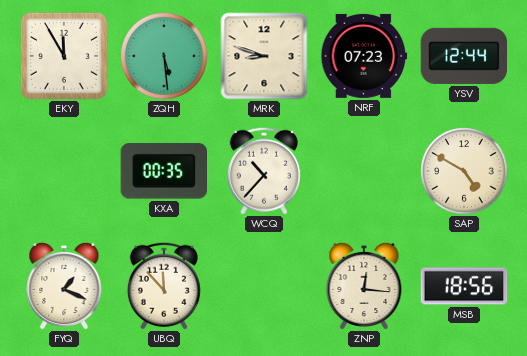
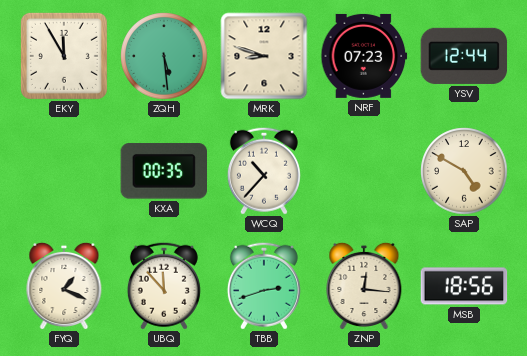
TBB: none -> 2:42 (264, 286)
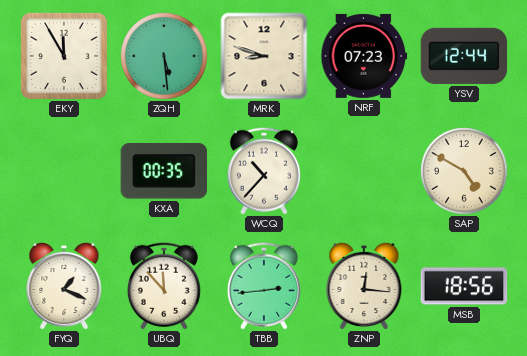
TBB: 2:42 -> 2:44 (264, 286)
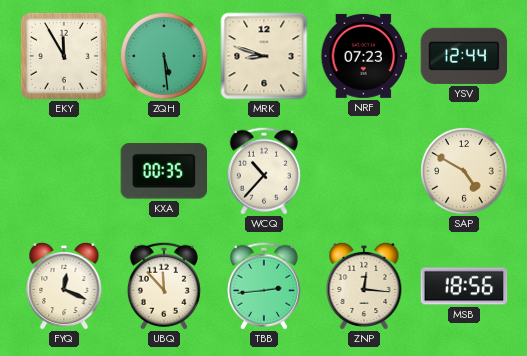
FYQ: 1:19 -> 12:19 (64, 285)
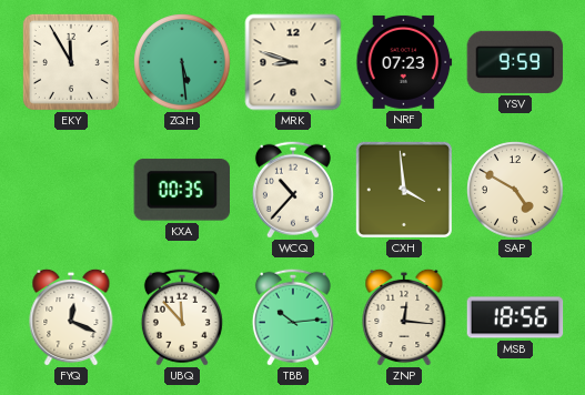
YSV: 12:44 -> 9:59 (515, 62)
CXH: none -> 3:59 (404, 190)
TBB: 2:44 -> 10:14 (293, 317)
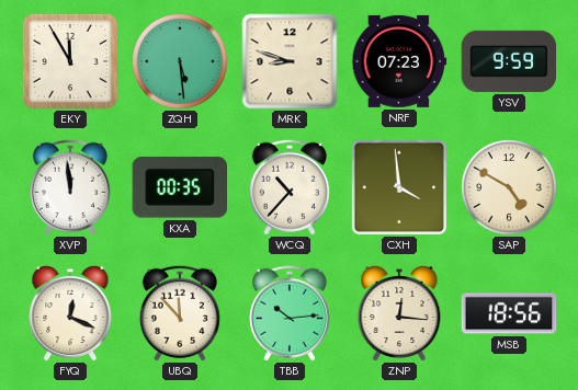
XVP: none -> 11:59 (70, 187)
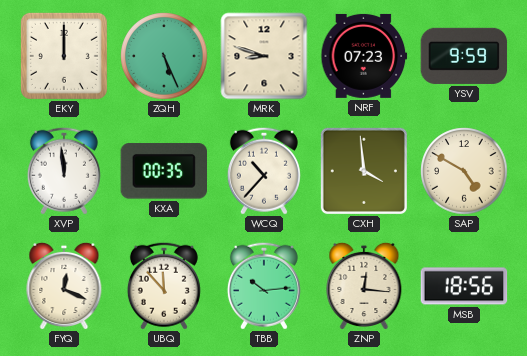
EKY: 11:55 -> 12:00 (64, 56)
ZQH: 5:29 -> 5:26 (164, 56)
